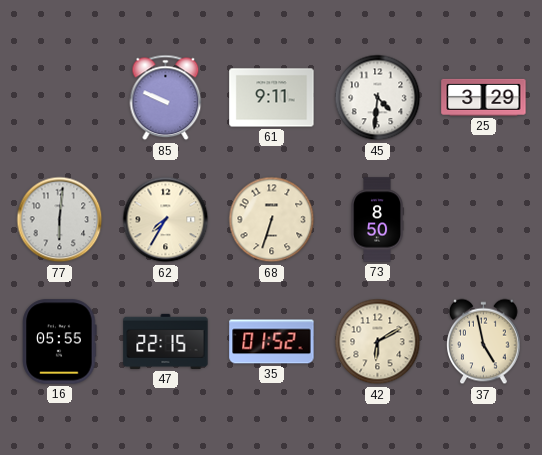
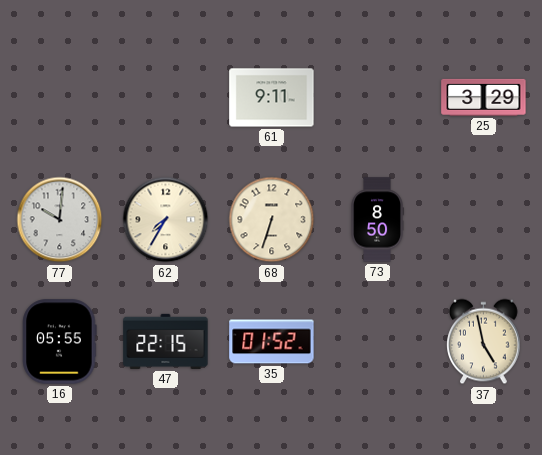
85: 9:49 -> none (166, 98)
45: 4:31 -> none (378, 98)
77: 6:01 -> 10:01 (60, 220)
42: 6:10 -> none (378, 342)
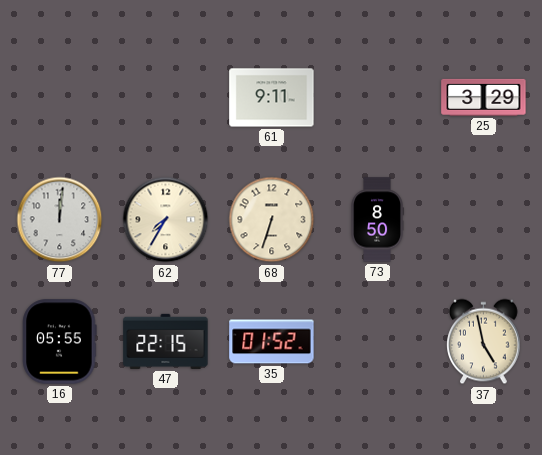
77: 10:01 -> 12:01 (60, 220)
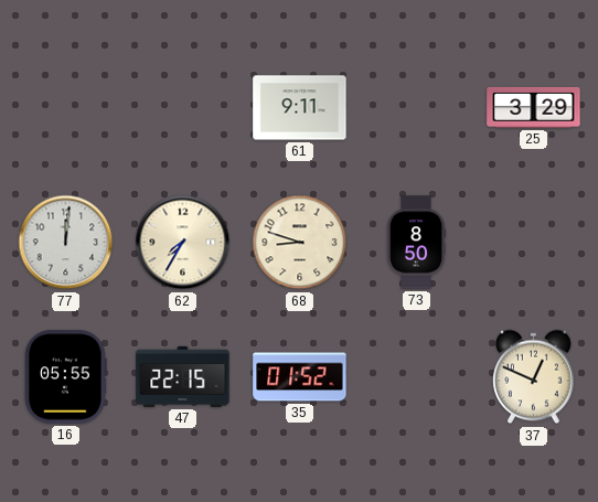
68: 6:33 -> 8:48 (300, 243)
37: 4:58 -> 12:49 (534, 377)
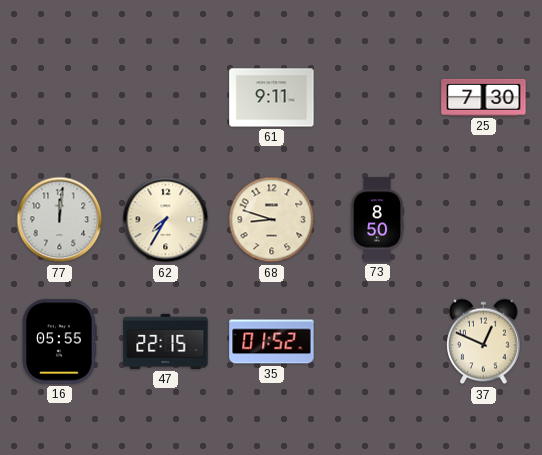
25: 3:29 -> 7:30 (484, 97)
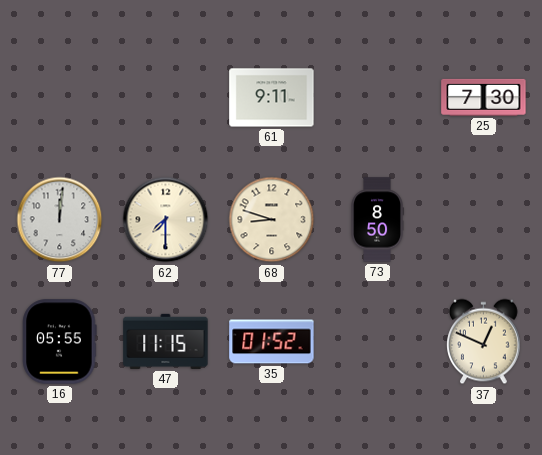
62: 7:35 -> 7:30 (166, 220)
47: 22:15 -> 11:15 (166, 341)
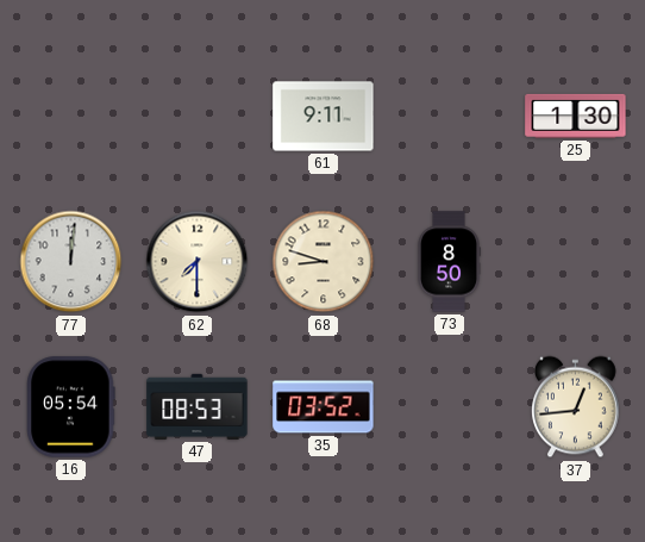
25: 7:30 -> 1:30 (576, 116)
16: 05:55 -> 05:54 (71, 407)
47: 11:15 -> 08:53 (198, 406)
35: 01:52 -> 03:52 (324, 407)
37: 12:49 -> 12:44 (576, 407)
